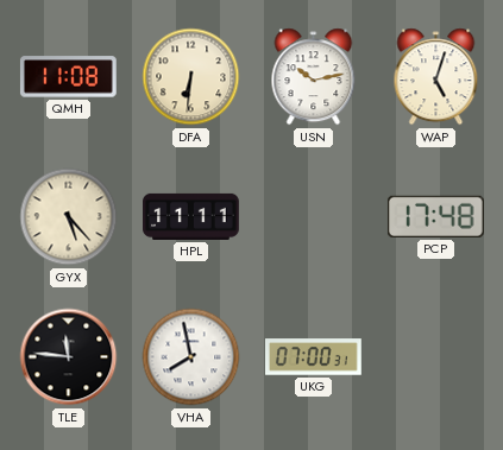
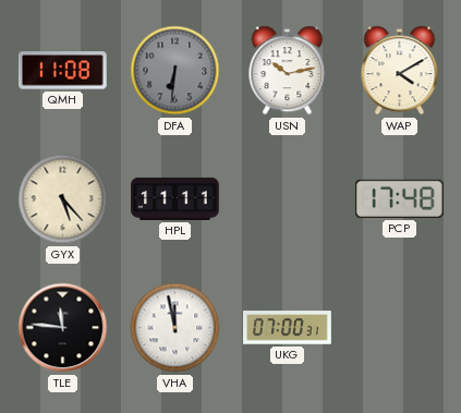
DFA dial: cream -> grey (175, 71)
WAP: 5:03 -> 4:10 (400, 71)
VHA: 7:58 -> 11:58 (175, 328)
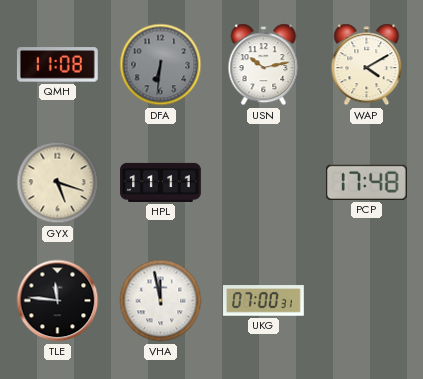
GYX: 5:23 -> 5:18 (58, 183)
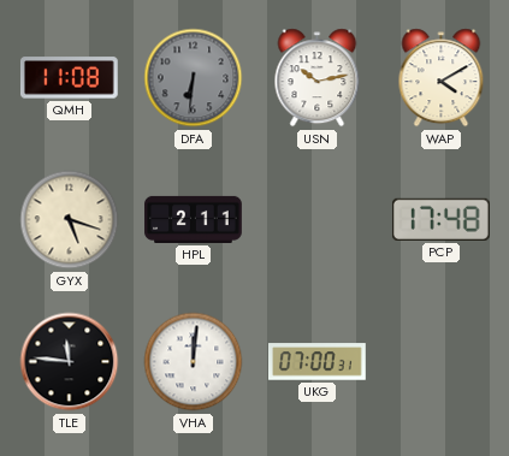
HPL: 11:11 -> 2:11 (194, 219)
VHA: 11:58 -> 12:01 (194, 362)
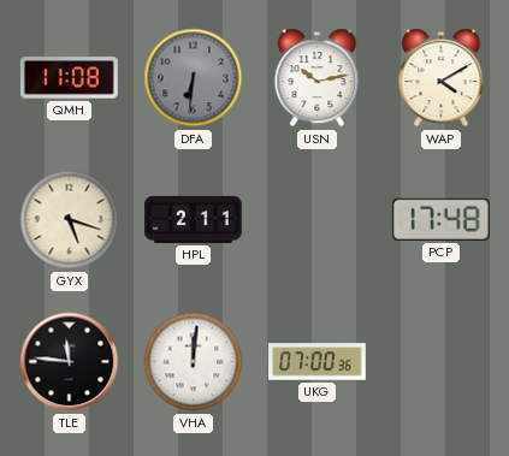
UKG: 07:00:31 -> 07:00:36 (318, 362)
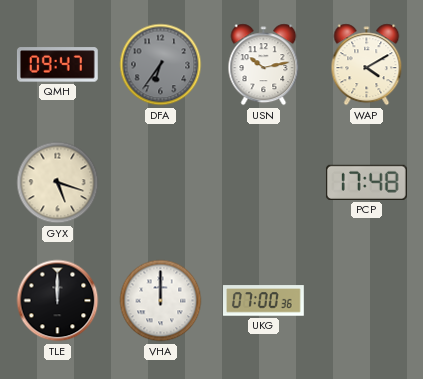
QMH: 11:08 -> 09:47 (57, 65)
DFA: 6:31 -> 6:36 (161, 65)
HPL: 2:11 -> none (194, 219)
TLE: 11:46 -> 12:00 (58, 301)
VHA: 12:01 -> 12:00 (161, 301)
